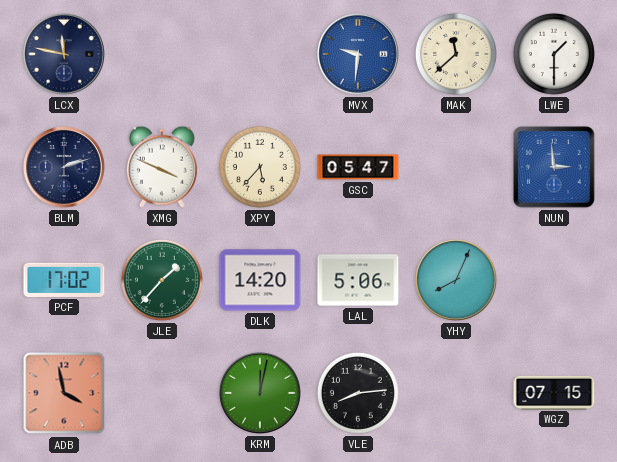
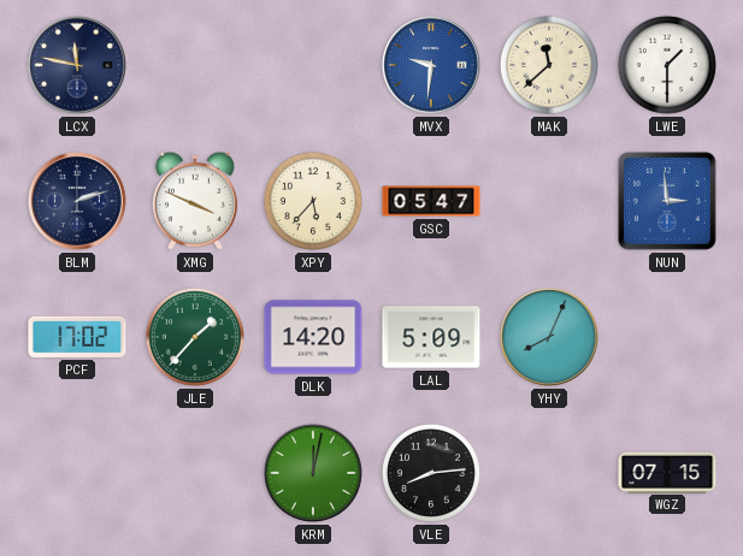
LAL: 5:06 -> 5:09 (431, 337)
ADB: 3:58 -> none (64, 393)
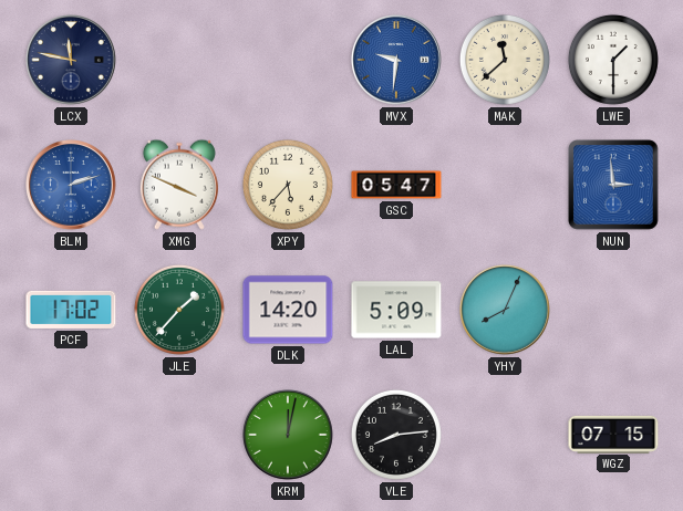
BLM dial: navy -> blue (72, 186)
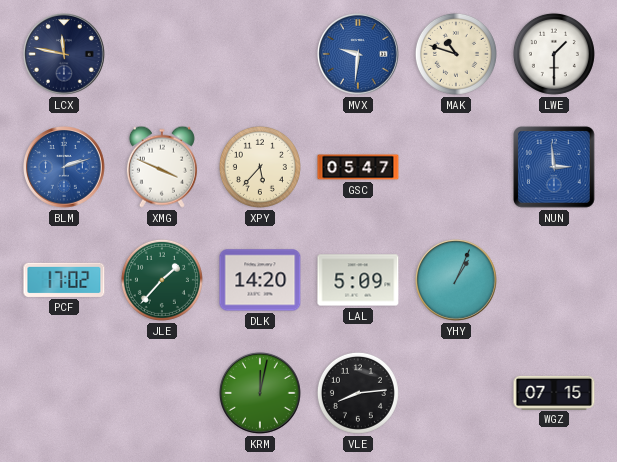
MAK: 11:38 -> 10:48 (456, 54)
YHY: 8:04 -> 1:04 (457, 281)
